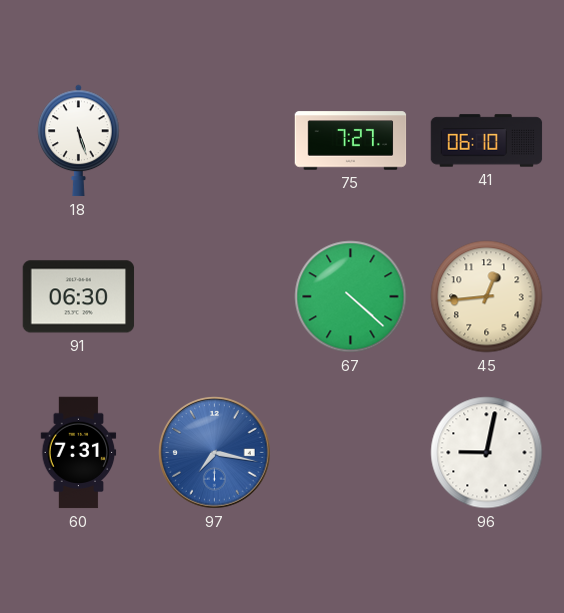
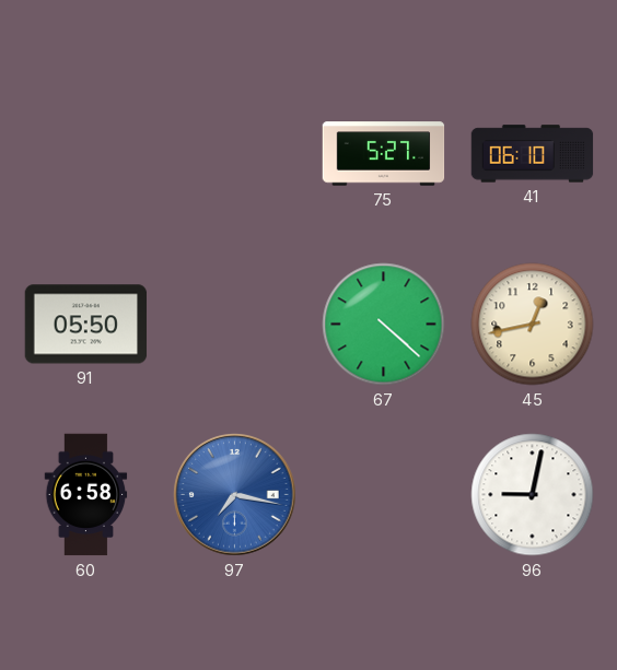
18: 5:27 -> none (79, 141)
75: 7:27 -> 5:27 (384, 154)
91: 06:30 -> 05:50 (86, 325)
45: 12:44 -> 12:43 (533, 325)
60: 7:31 -> 6:58 (86, 495)
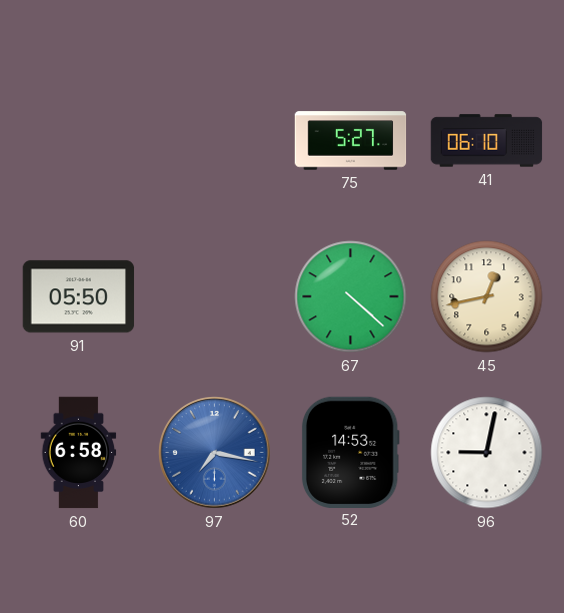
52: none -> 14:53 (350, 452)
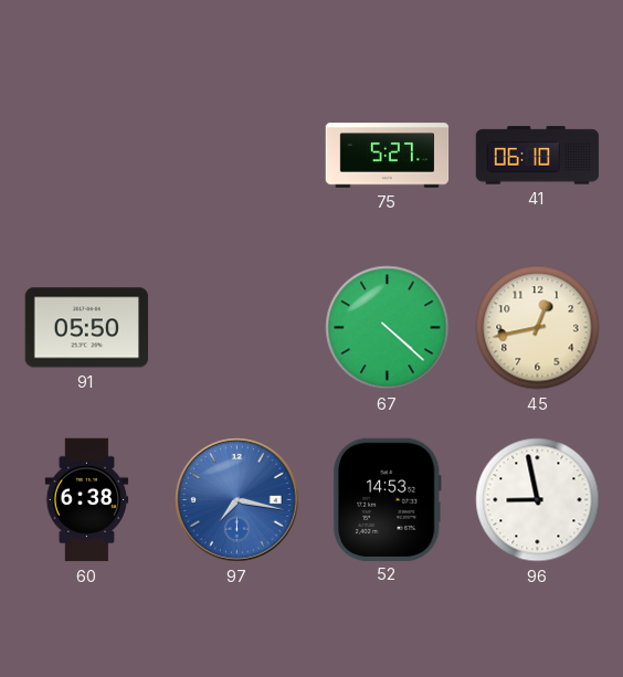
60: 6:58 -> 6:38 (87, 500)
96: 9:02 -> 8:58 (538, 500)
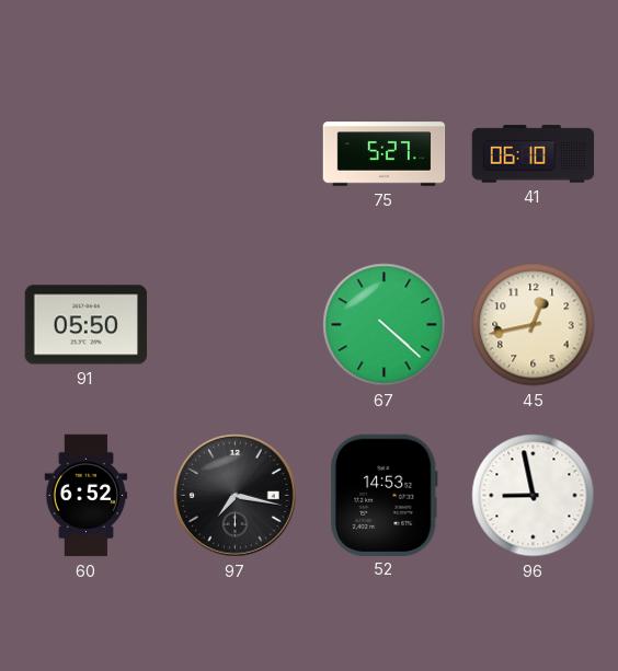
60: 6:38 -> 6:52 (87, 496)
97 dial: blue -> black (236, 496)
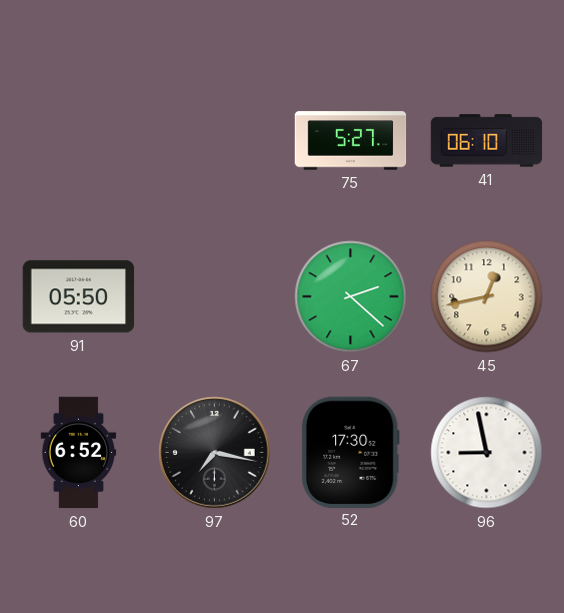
67: 4:22 -> 2:22 (351, 297)
52: 14:53 -> 17:30 (350, 452)
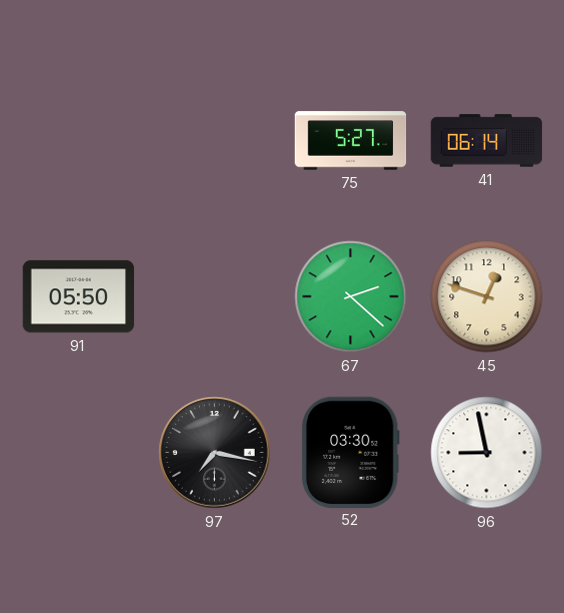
41: 06:10 -> 06:14 (487, 141)
45: 12:43 -> 12:48 (487, 297)
60: 6:52 -> none (79, 453)
52: 17:30 -> 03:30 (350, 452)
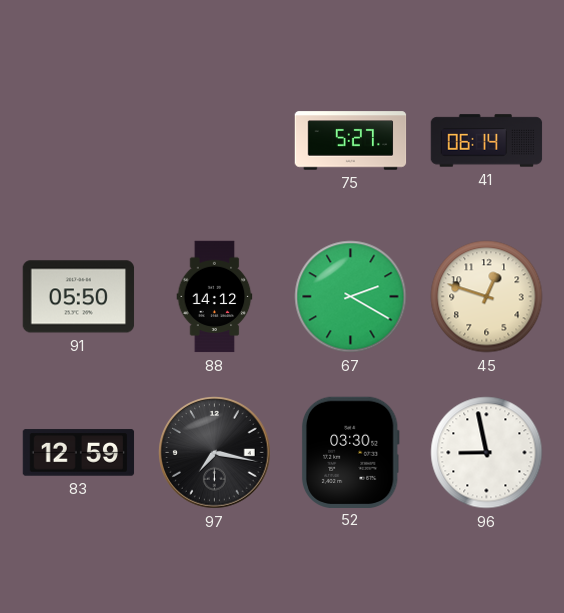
88: none -> 14:12 (215, 297)
67: 2:22 -> 2:20 (351, 297)
83: none -> 12:59 (79, 453)
